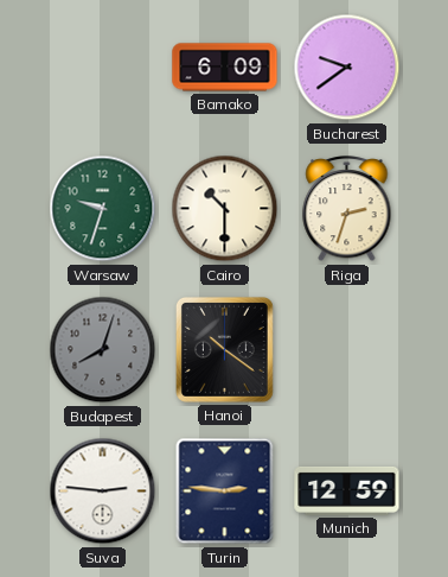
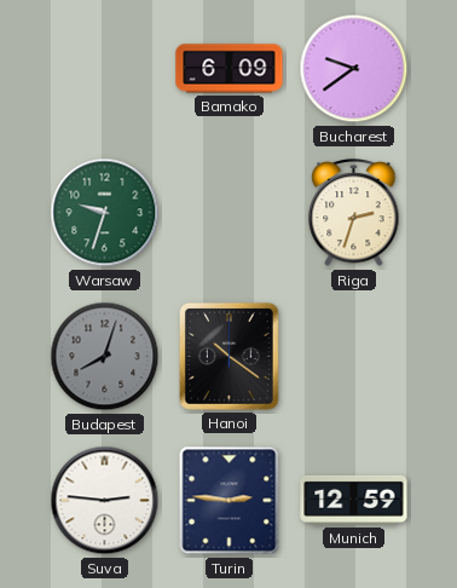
Cairo: 10:30 -> none (225, 209)
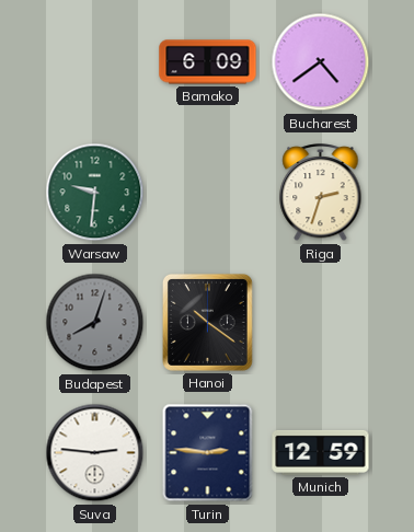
Bucharest: 9:39 -> 4:39 (321, 62)
Warsaw: 9:33 -> 9:31 (95, 193)
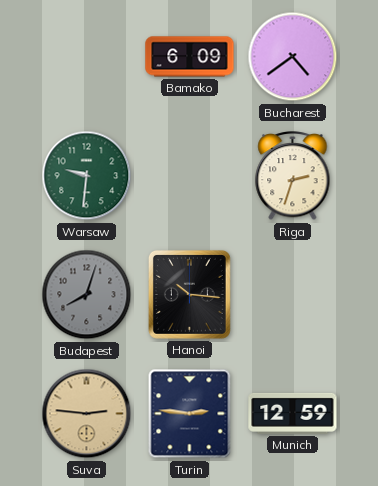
Hanoi: 10:21 -> 10:16 (189, 294)
Suva dial: white -> champagne (87, 414)
